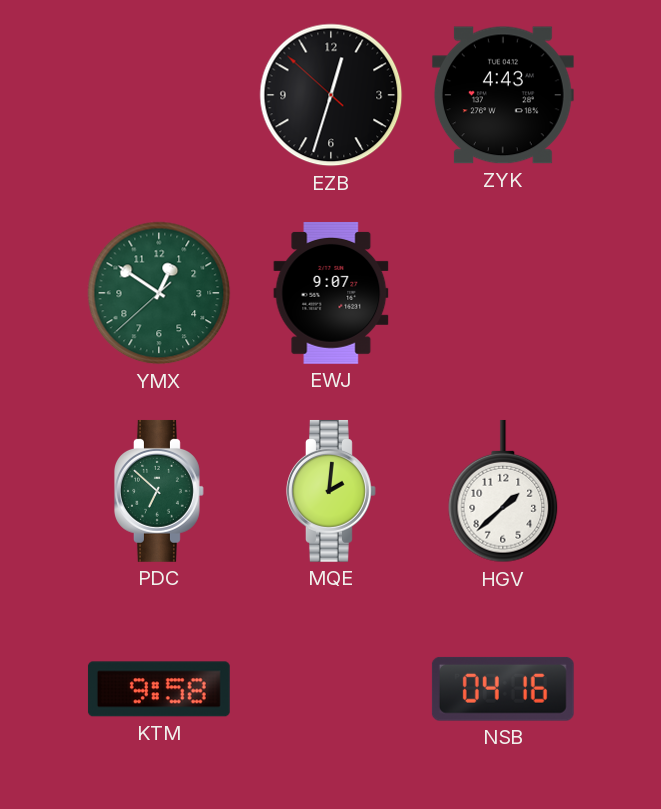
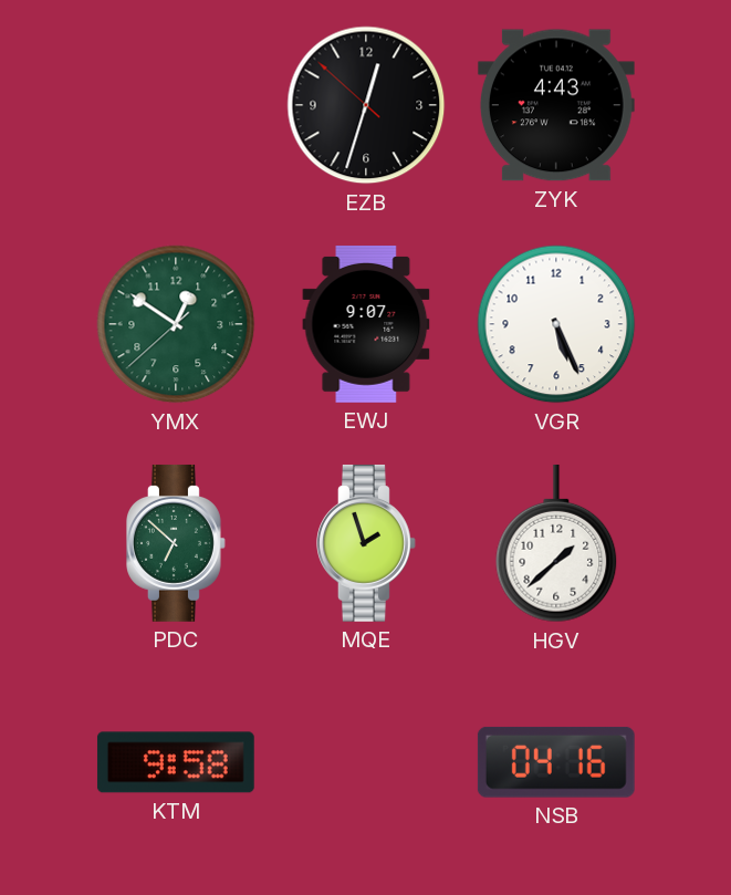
VGR: none -> 5:26 (556, 324)
MQE: 2:01 -> 1:57 (367, 543)
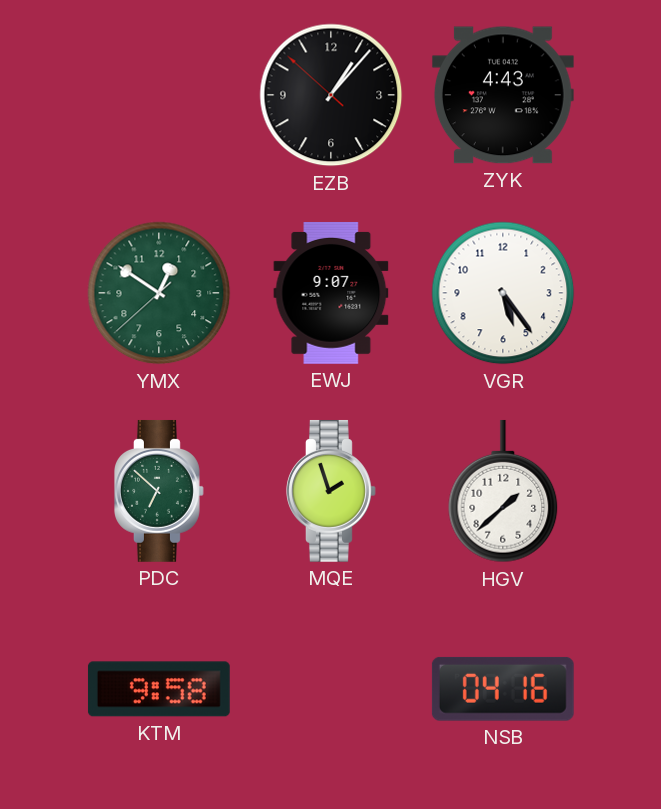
EZB: 12:32 -> 1:06 (331, 95)
VGR: 5:26 -> 5:24 (503, 293)
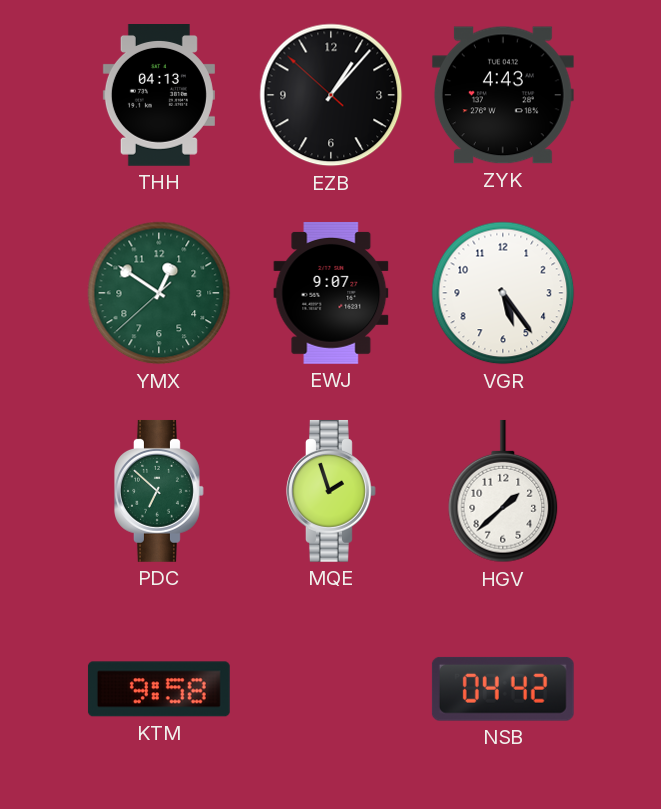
THH: none -> 04:13 (159, 96)
NSB: 04:16 -> 04:42 (503, 689)
